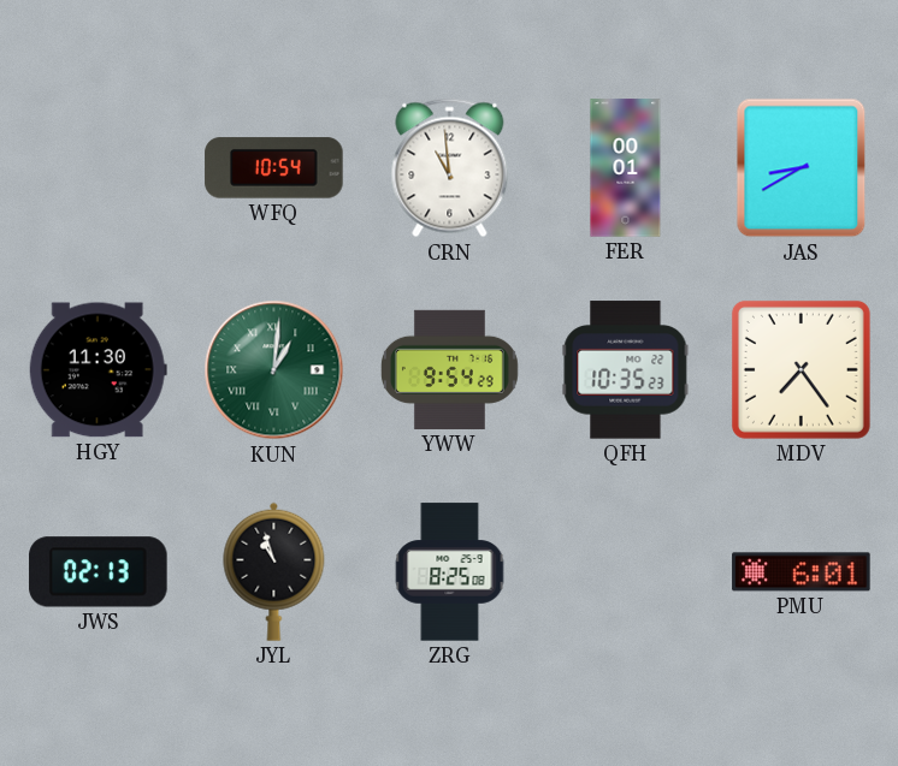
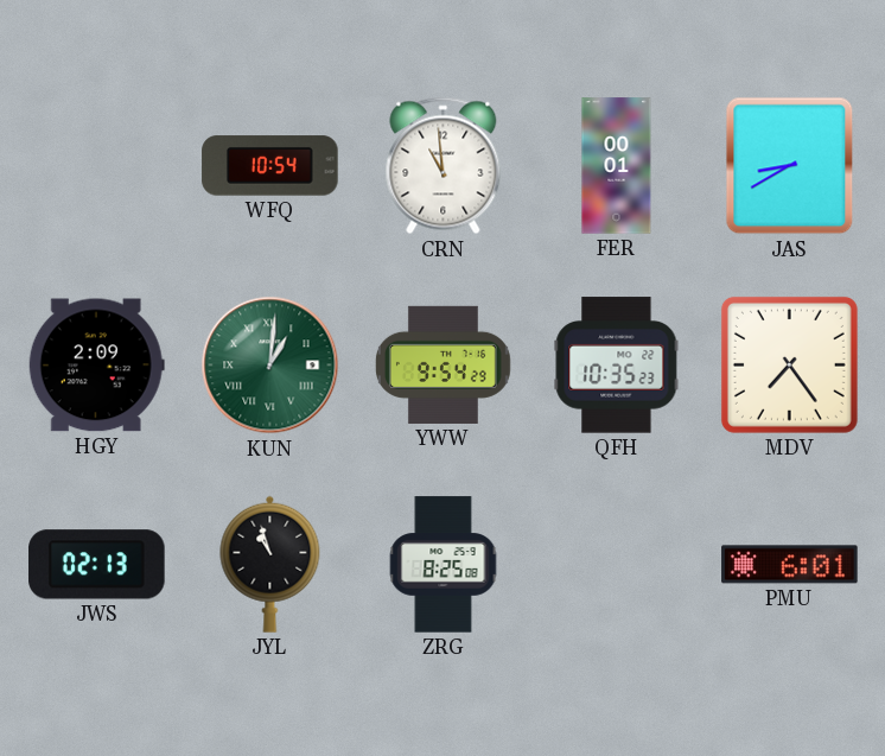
HGY: 11:30 -> 2:09 (96, 366)
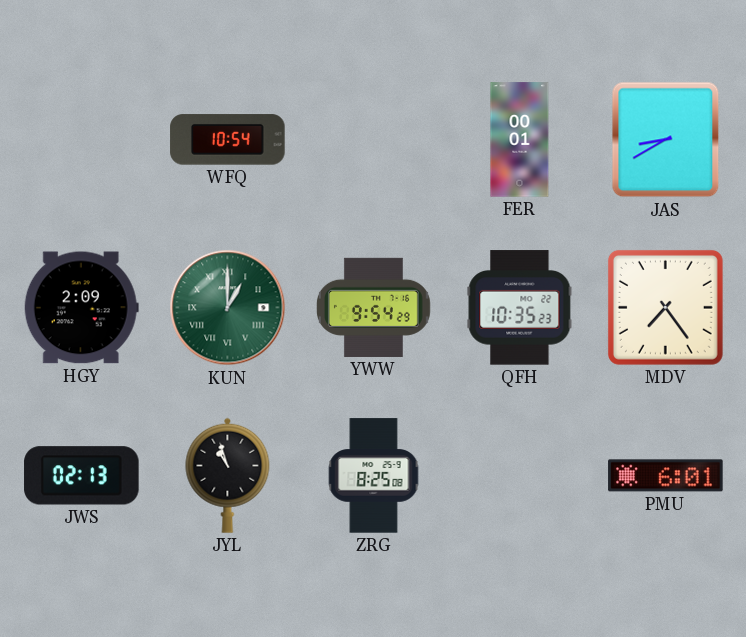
CRN: 10:59 -> none (444, 166)
KUN: 1:01 -> 1:00 (228, 308)
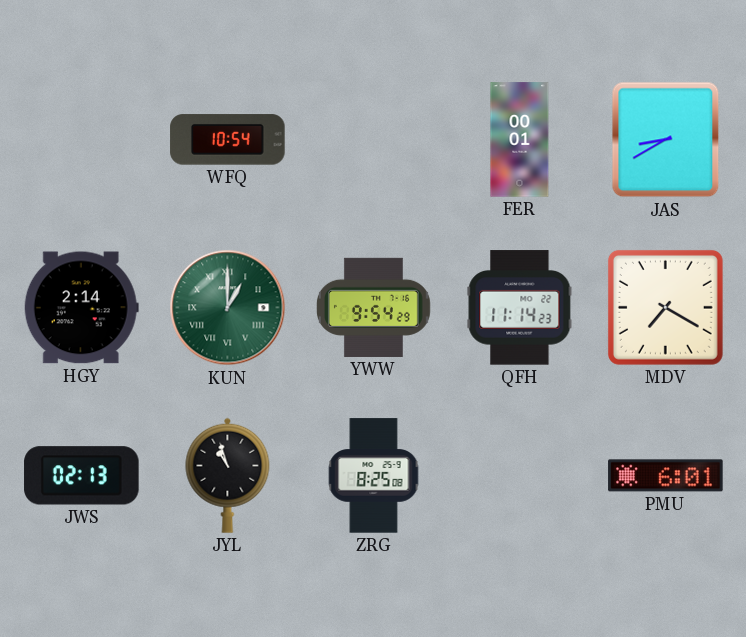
HGY: 2:09 -> 2:14 (81, 308)
QFH: 10:35 -> 11:14 (520, 308)
MDV: 7:24 -> 7:20 (665, 307)
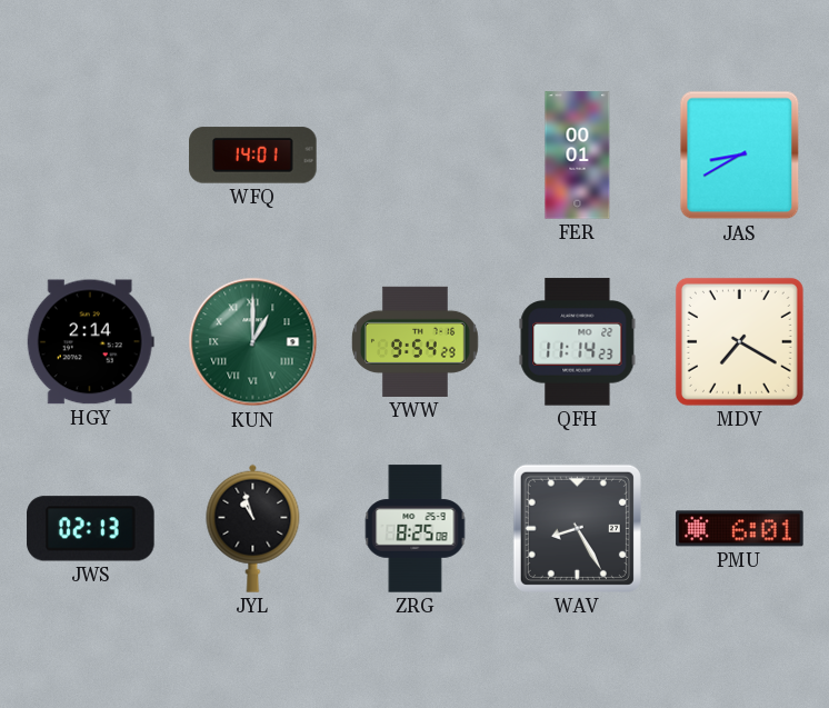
WFQ: 10:54 -> 14:01 (253, 156)
WAV: none -> 8:25 (577, 528)
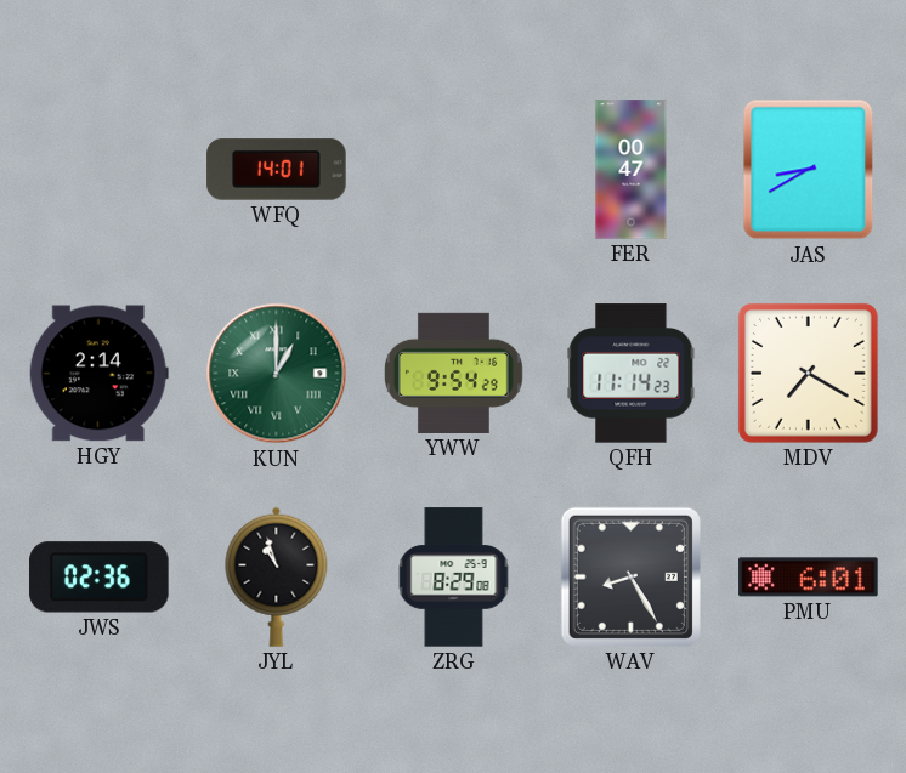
FER: 00:01 -> 00:47 (632, 170)
JWS: 02:13 -> 02:36 (100, 578)
ZRG: 8:25 -> 8:29 (454, 578)
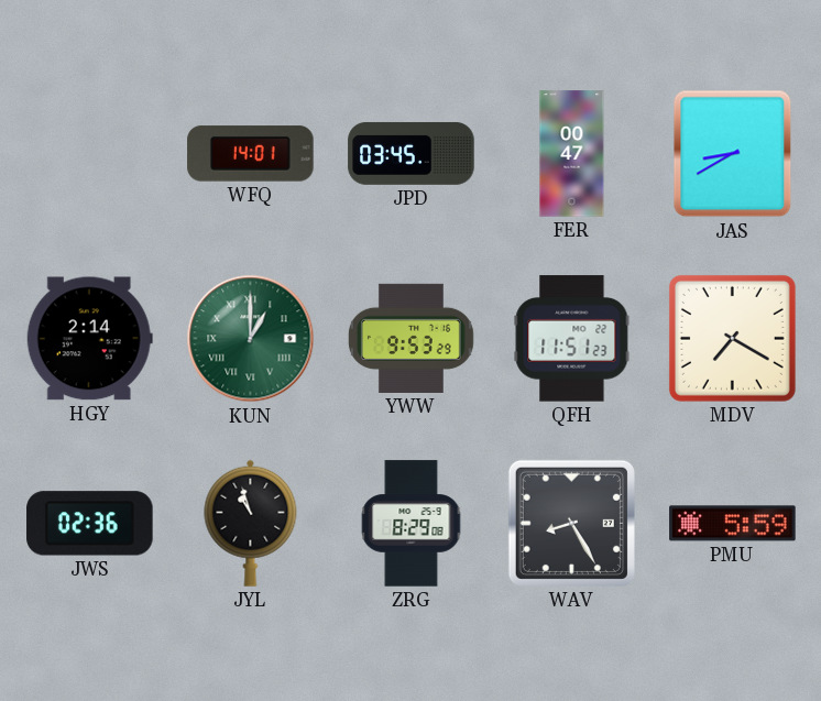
JPD: none -> 03:45 (412, 153)
YWW: 9:54 -> 9:53 (410, 338)
QFH: 11:14 -> 11:51 (572, 339)
PMU: 6:01 -> 5:59 (733, 524)
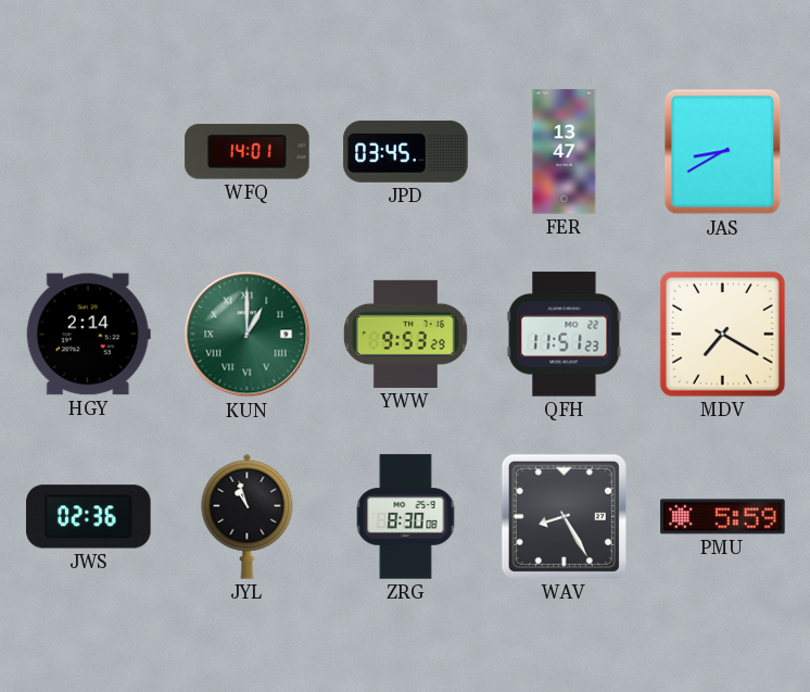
FER: 00:47 -> 13:47 (565, 152)
ZRG: 8:29 -> 8:30 (406, 517)
